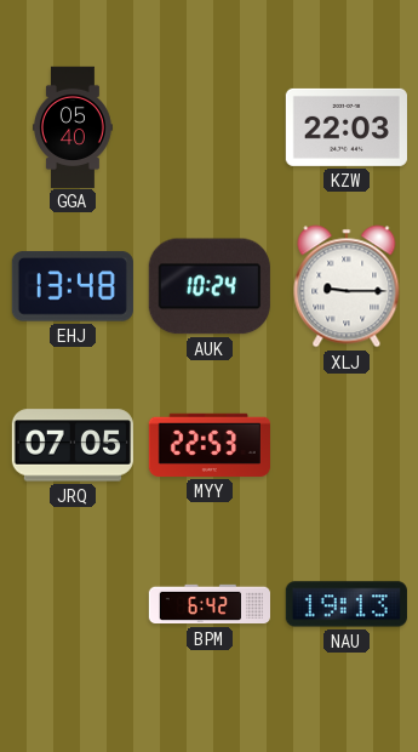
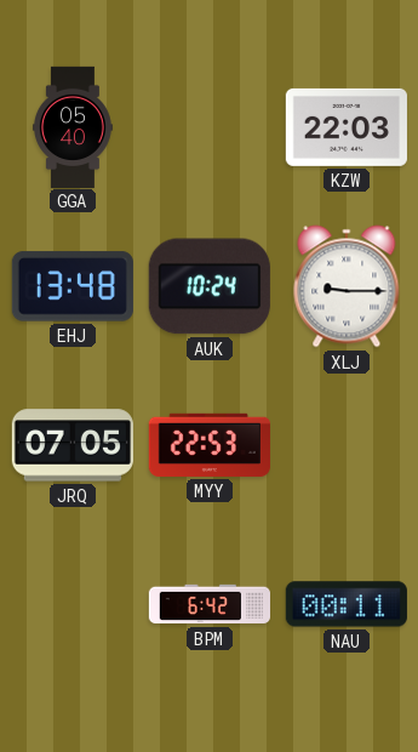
NAU: 19:13 -> 00:11 (347, 604)
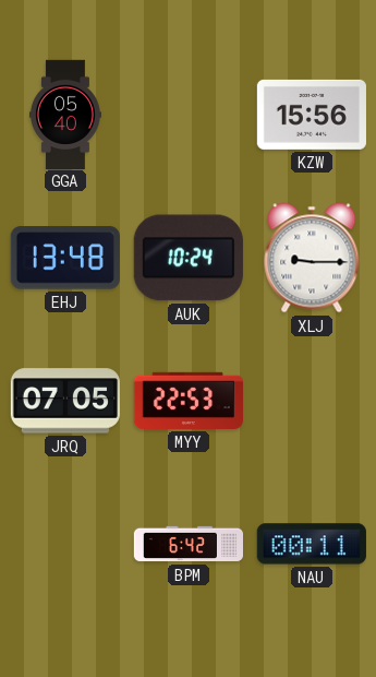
KZW: 22:03 -> 15:56 (312, 115)
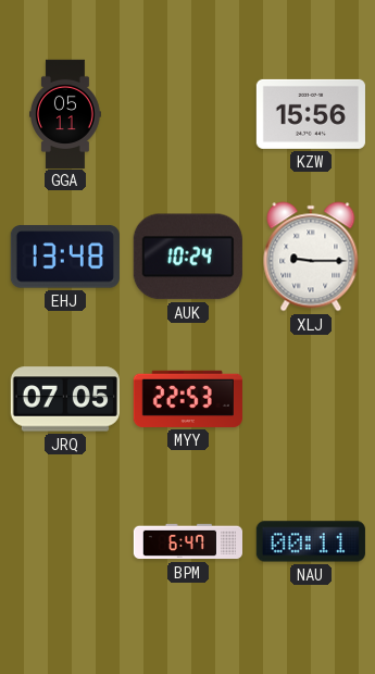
GGA: 05:40 -> 05:11 (66, 113)
BPM: 6:42 -> 6:47 (187, 541)
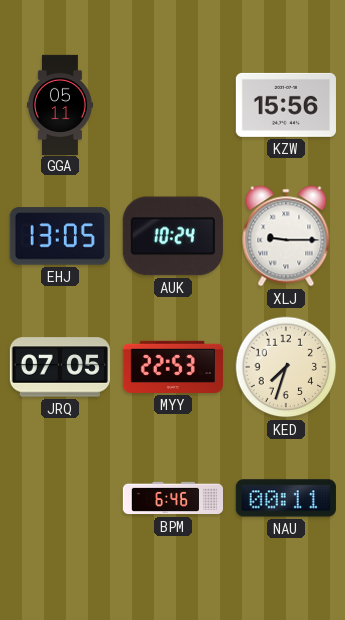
EHJ: 13:48 -> 13:05 (60, 236)
KED: none -> 7:33 (286, 367)
BPM: 6:47 -> 6:46 (172, 498)
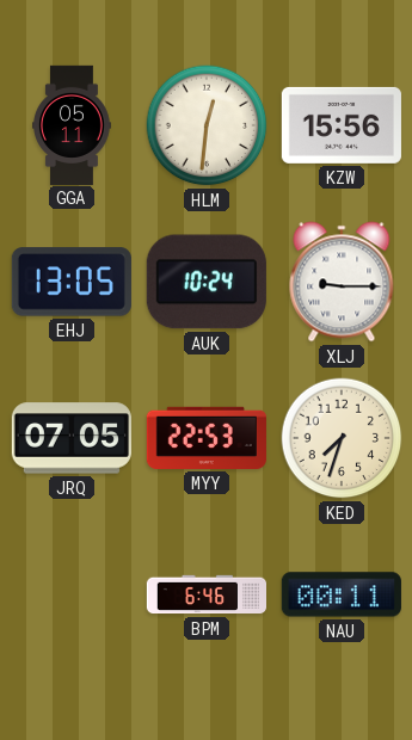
HLM: none -> 12:31 (207, 125)
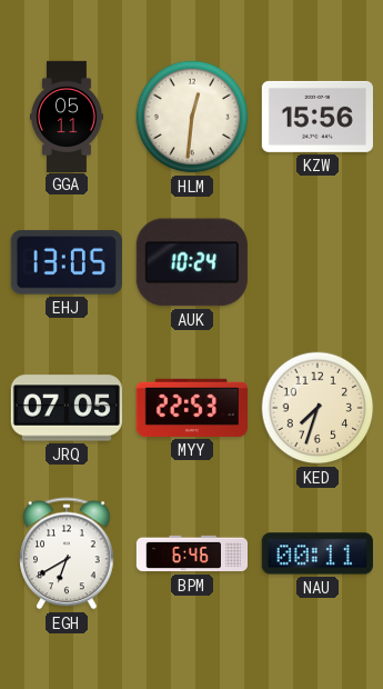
XLJ: 9:15 -> none (342, 282)
EGH: none -> 6:40 (67, 553)
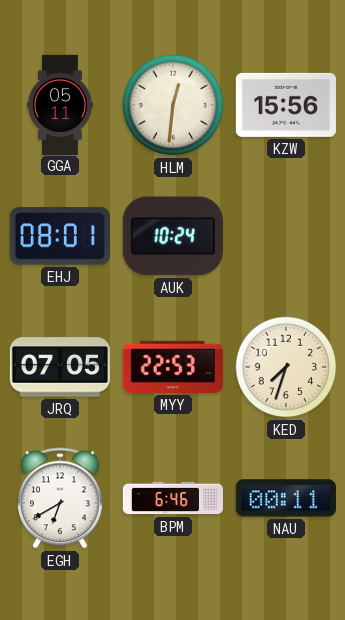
EHJ: 13:05 -> 08:01 (60, 236)
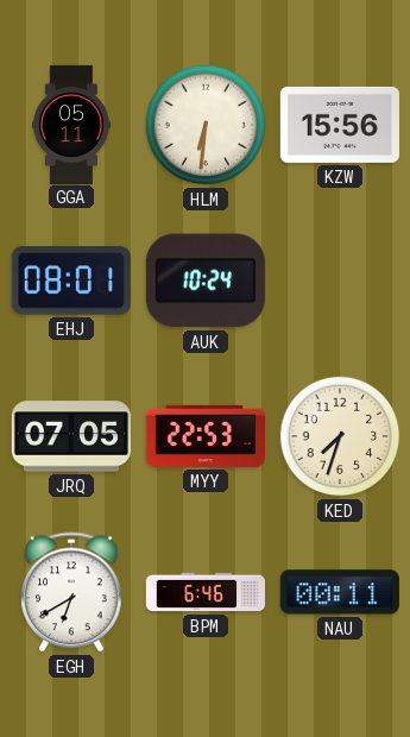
HLM: 12:31 -> 6:31 (206, 125)
